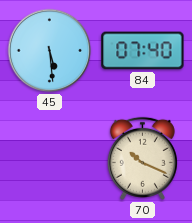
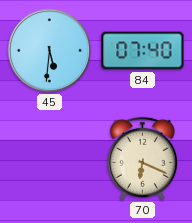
45: 5:29 -> 5:31 (50, 51)
70: 10:19 -> 6:19 (142, 158)
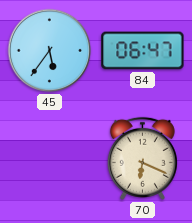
45: 5:31 -> 5:36 (50, 51)
84: 07:40 -> 06:47 (143, 51)
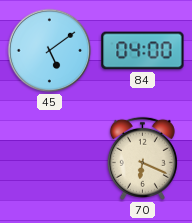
45: 5:36 -> 5:09 (50, 51)
84: 06:47 -> 04:00 (143, 51)
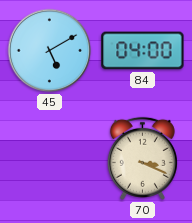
45: 5:09 -> 5:10 (50, 51)
70: 6:19 -> 3:19 (142, 158)
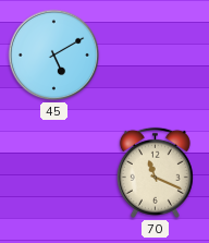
84: 04:00 -> none (143, 51)
70: 3:19 -> 11:19 (155, 172)
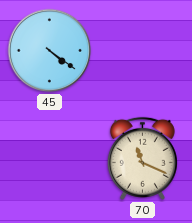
45: 5:10 -> 4:21 (50, 51)
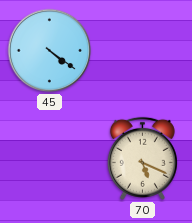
70: 11:19 -> 5:19 (142, 158)
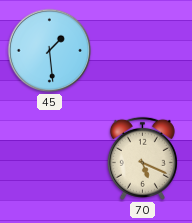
45: 4:21 -> 1:29 (50, 51)
